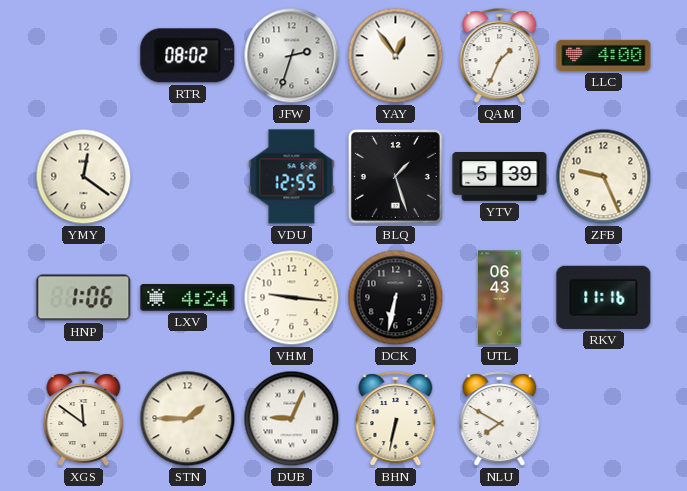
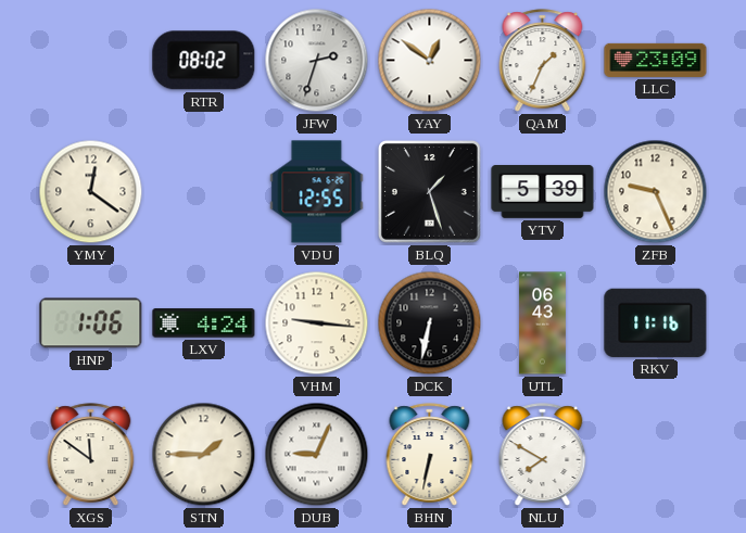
YAY: 12:54 -> 12:51 (430, 61)
LLC: 4:00 -> 23:09 (656, 60)
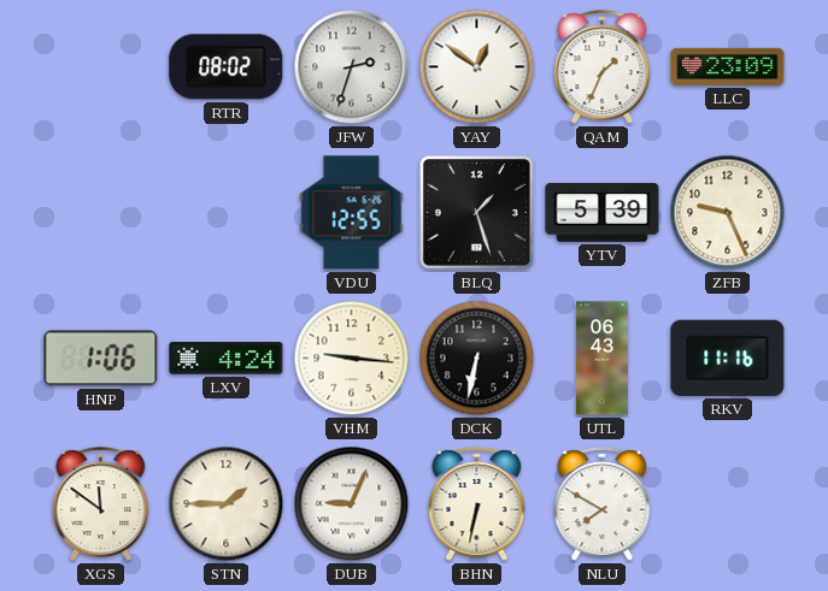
YMY: 12:21 -> none (91, 192)
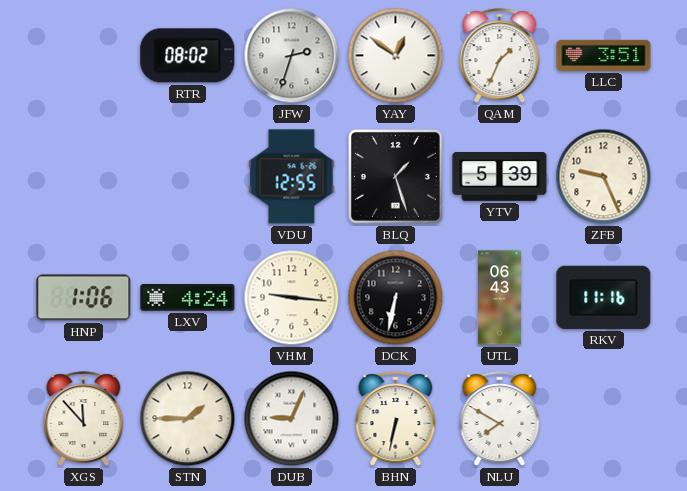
LLC: 23:09 -> 3:51 (604, 55)
XGS: 11:51 -> 11:53 (84, 419)
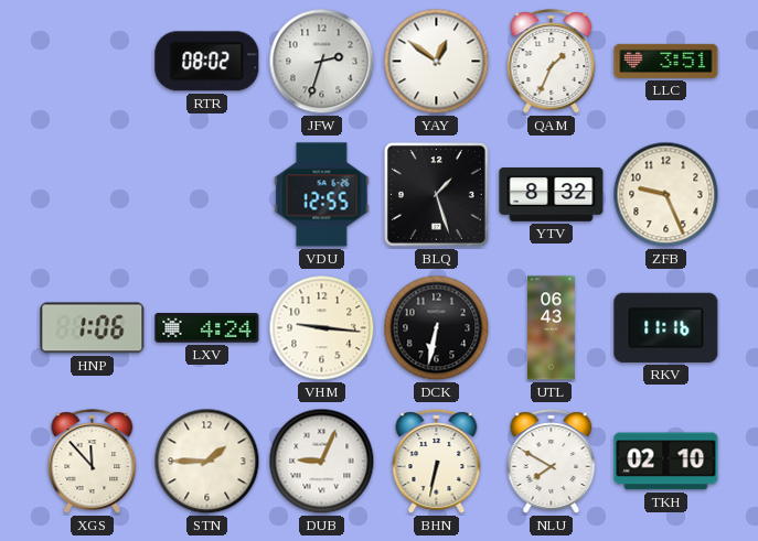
YTV: 5:39 -> 8:32 (552, 195)
TKH: none -> 02:10 (666, 462)
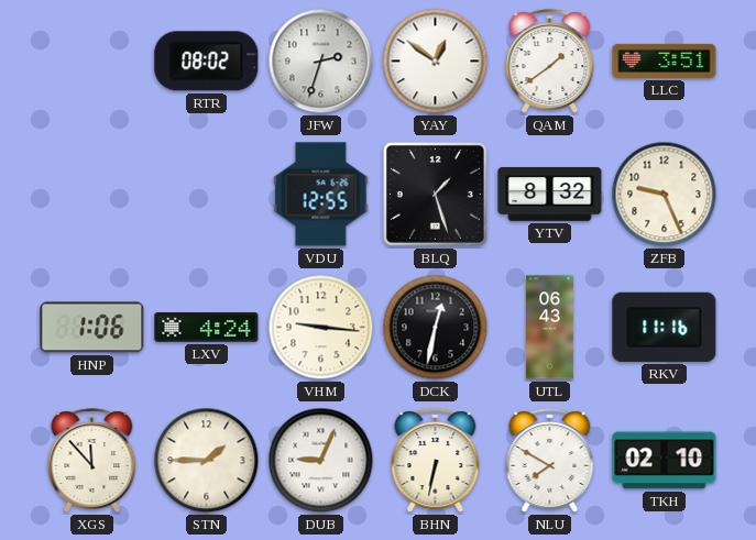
QAM: 1:34 -> 1:39 (550, 62)
DCK: 6:32 -> 12:32 (436, 328)
